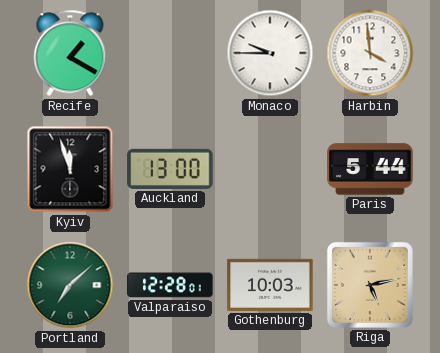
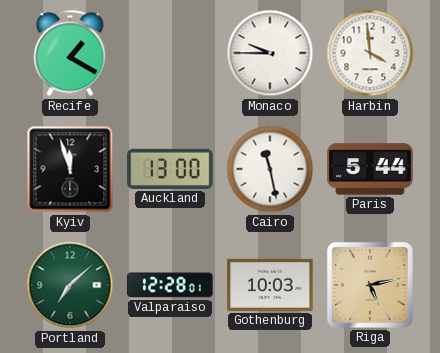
Cairo: none -> 11:28 (270, 169)
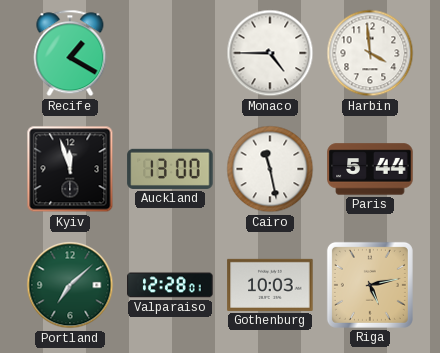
Monaco: 9:45 -> 4:45 (270, 53)
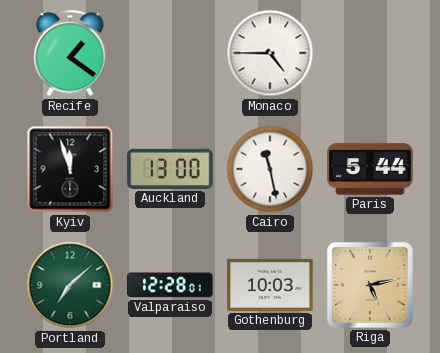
Recife: 1:20 -> 1:21 (70, 53)
Harbin: 3:59 -> none (370, 53)
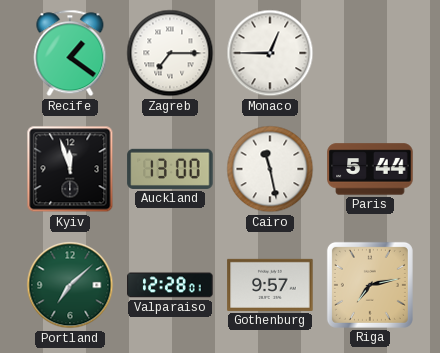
Zagreb: none -> 7:15 (170, 53)
Monaco: 4:45 -> 12:45 (270, 53)
Gothenburg: 10:03 -> 9:57 (270, 285)
Riga: 5:13 -> 7:13 (370, 285)
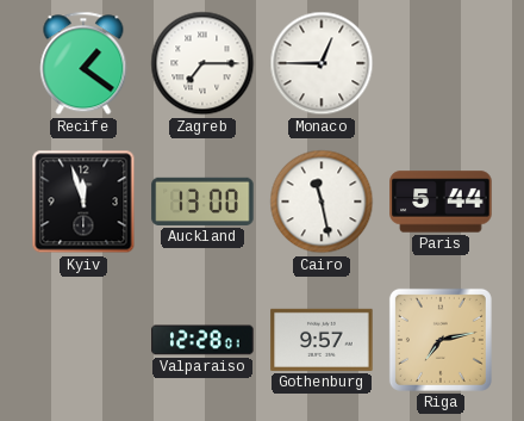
Portland: 7:08 -> none (70, 285)
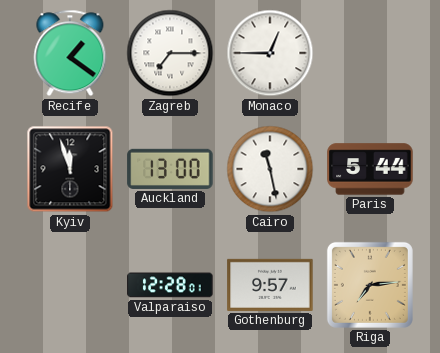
Riga: 7:13 -> 7:14 (370, 285)
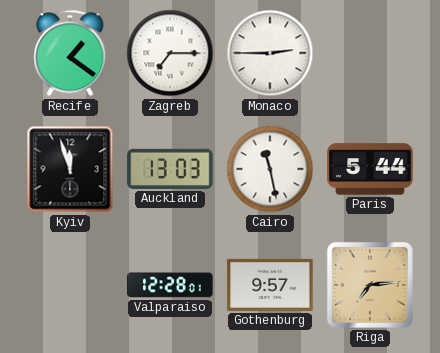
Monaco: 12:45 -> 2:45 (270, 53)
Auckland: 13:00 -> 13:03 (170, 169)
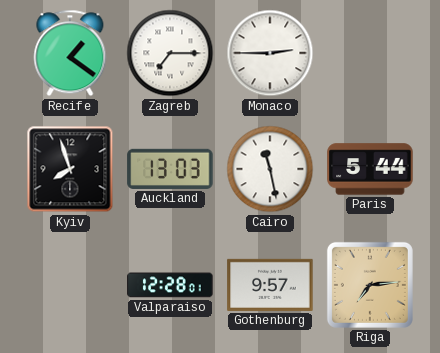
Kyiv: 11:57 -> 7:57 (70, 169)
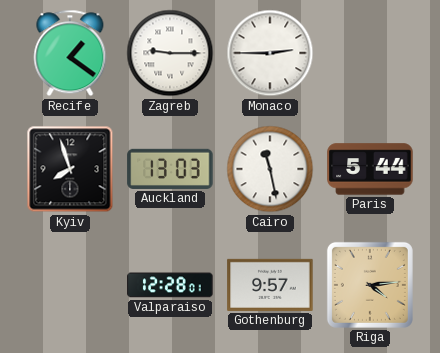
Zagreb: 7:15 -> 9:15 (170, 53)
Riga: 7:14 -> 4:14 (370, 285)
